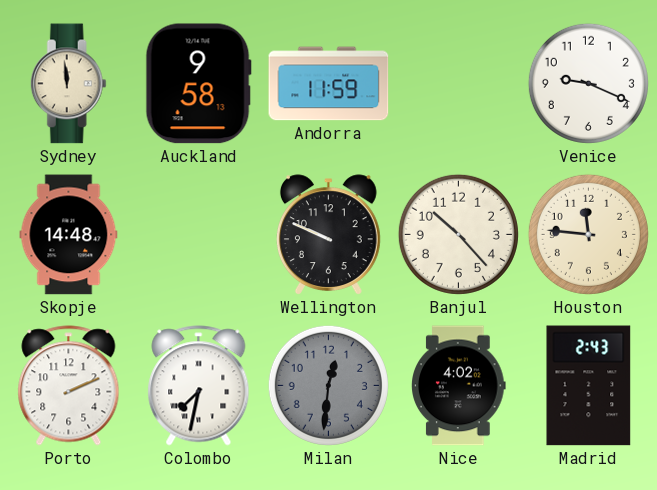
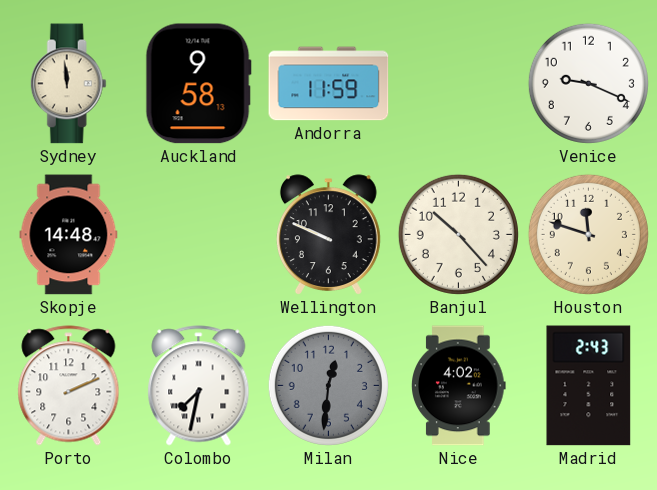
Houston: 11:46 -> 11:48 (588, 234)
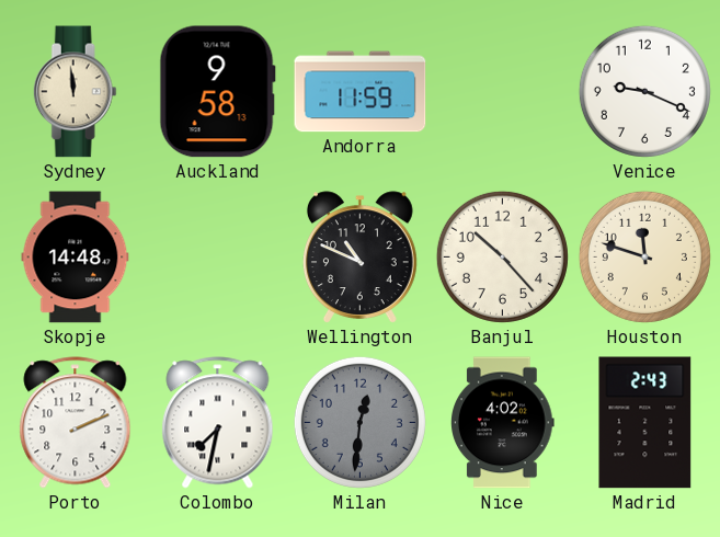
Wellington: 9:49 -> 10:49 (359, 258)
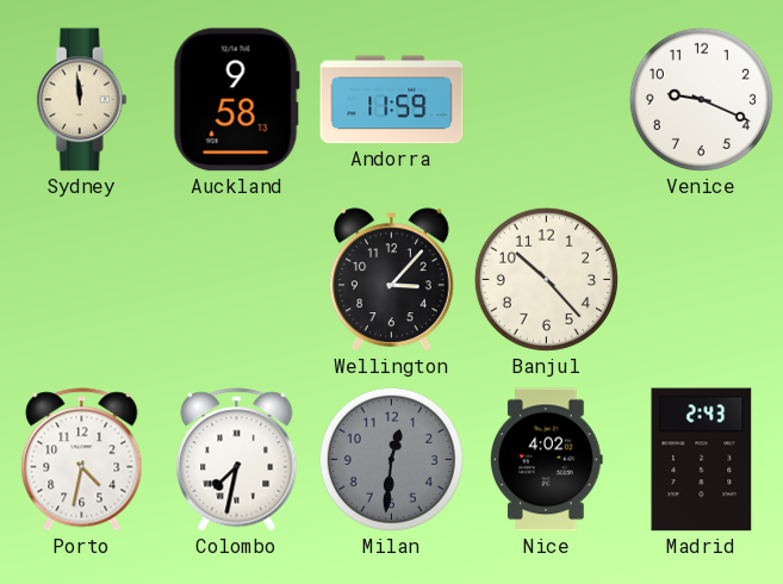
Skopje: 14:48 -> none (76, 258)
Wellington: 10:49 -> 3:07 (391, 280)
Houston: 11:48 -> none (644, 256)
Porto: 2:11 -> 4:32 (82, 460)
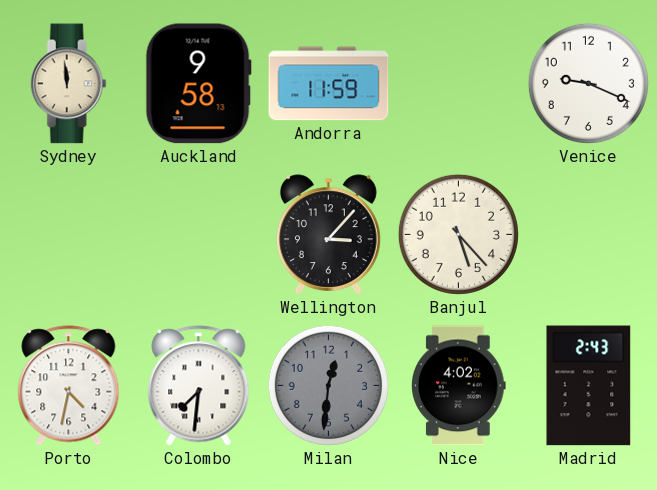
Banjul: 10:23 -> 5:23 (458, 234)
Colombo: 7:32 -> 7:31 (199, 386)
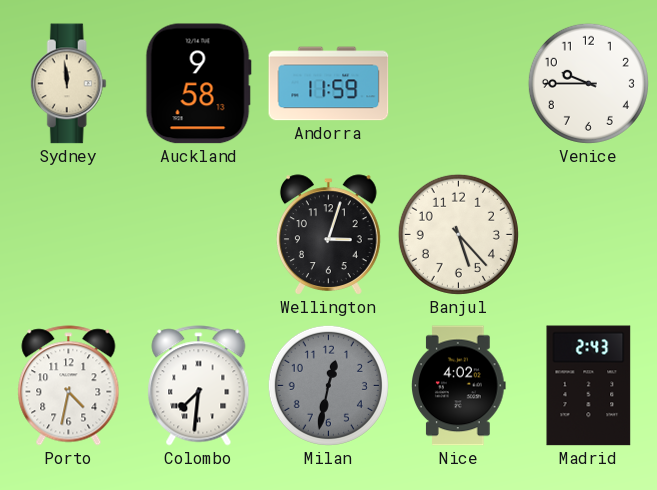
Venice: 9:19 -> 9:45 (588, 83)
Wellington: 3:07 -> 3:03 (328, 235)
Milan: 12:31 -> 12:32 (328, 385)
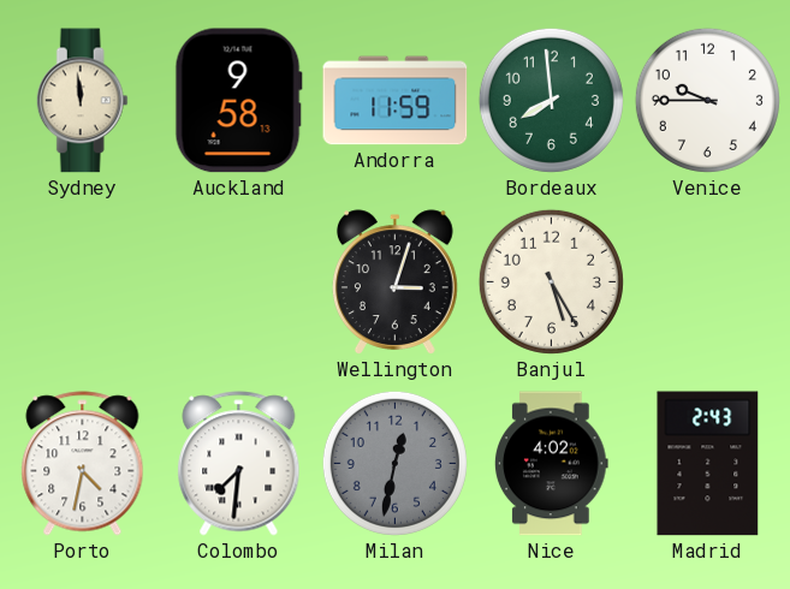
Bordeaux: none -> 7:59 (551, 100)
Banjul: 5:23 -> 5:25 (551, 281)
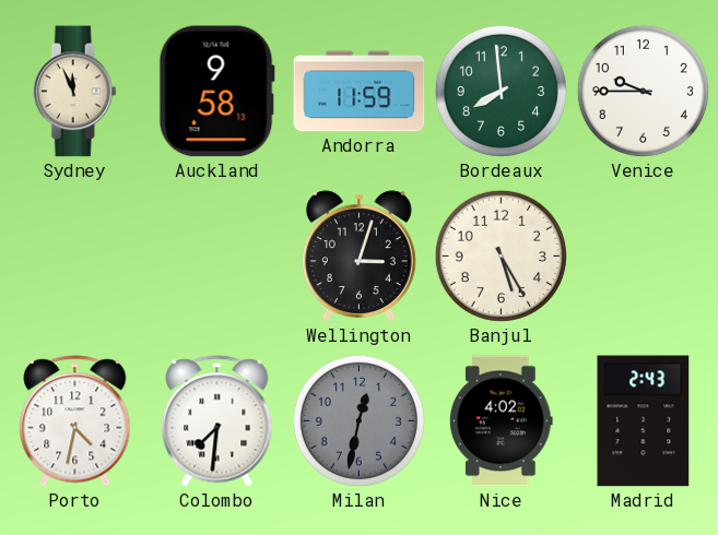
Sydney: 11:59 -> 11:56 (74, 92)
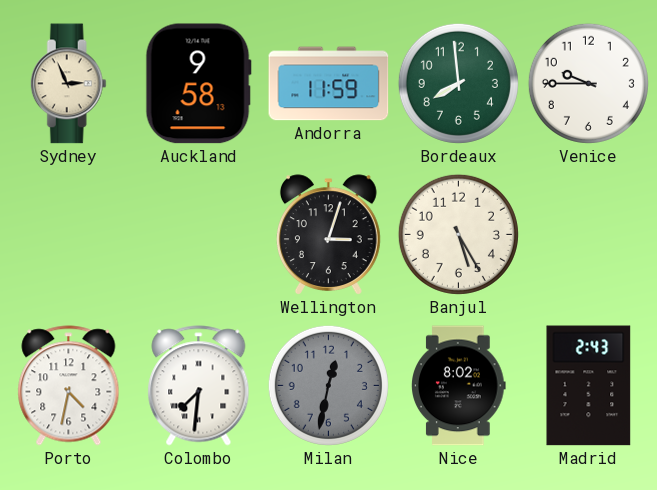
Sydney: 11:56 -> 2:56 (68, 84)
Nice: 4:02 -> 8:02 (459, 386)
